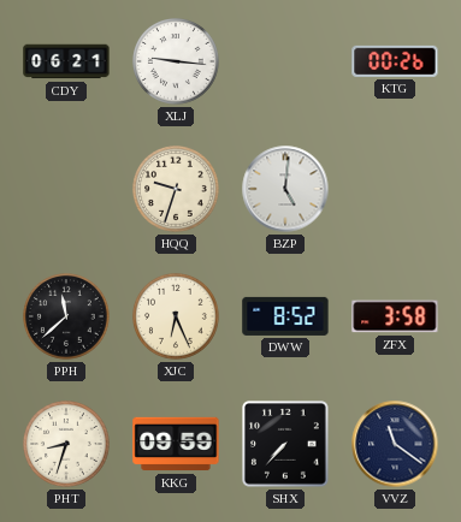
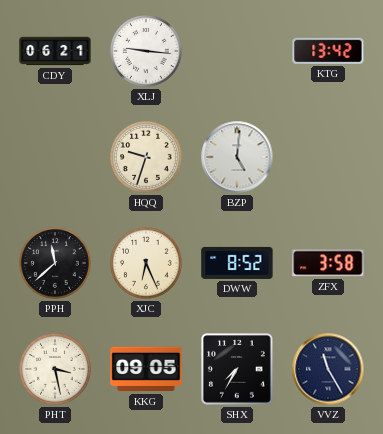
KTG: 00:26 -> 13:42 (328, 51)
PHT: 8:33 -> 3:28 (56, 370)
KKG: 09:59 -> 09:05 (146, 369)
SHX: 7:37 -> 7:35 (238, 370)
VVZ: 11:21 -> 11:25 (328, 369)
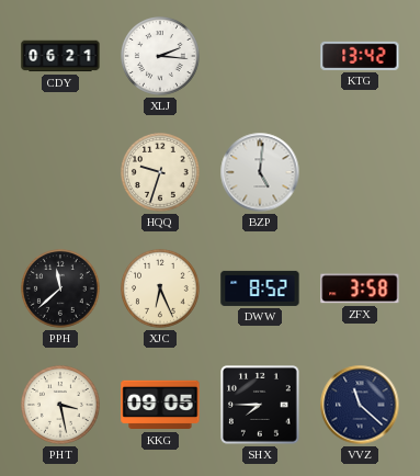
XLJ: 9:16 -> 2:16 (161, 57)
SHX: 7:35 -> 7:45 (261, 406)
VVZ: 11:25 -> 11:22 (360, 405)
